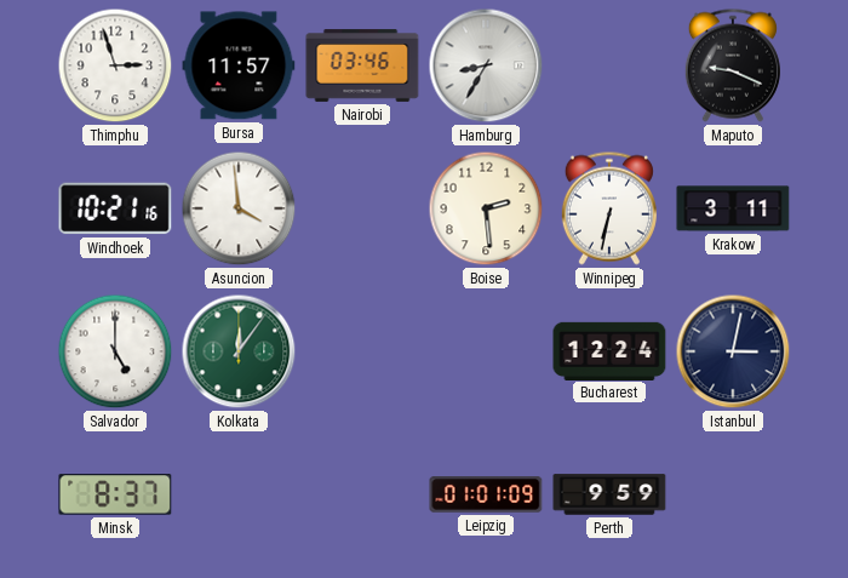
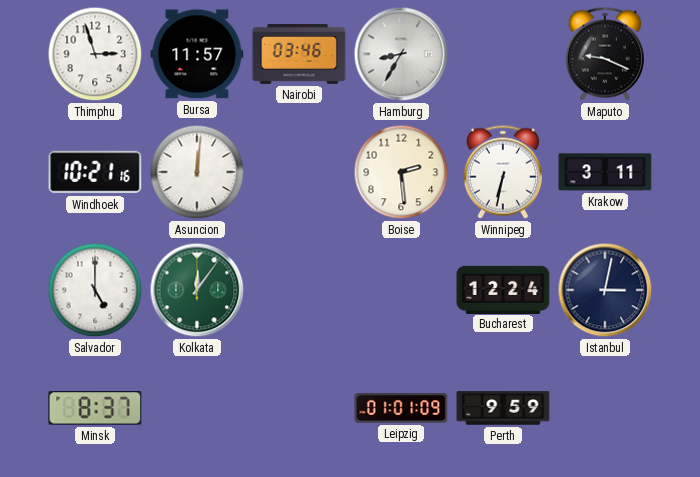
Asuncion: 3:59 -> 12:01 (197, 172)
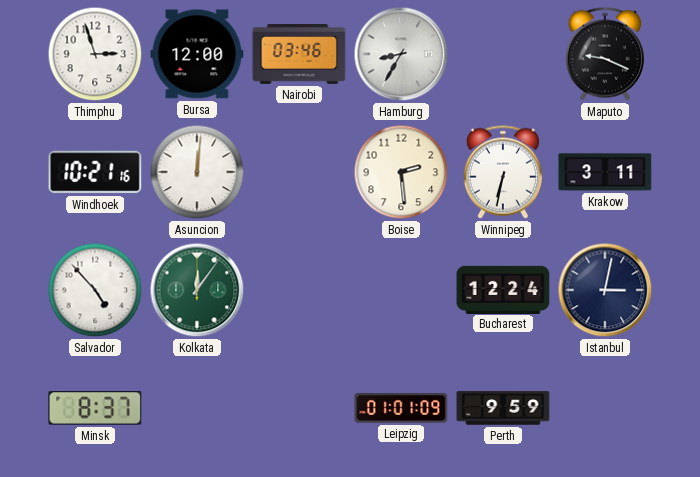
Bursa: 11:57 -> 12:00 (197, 54)
Salvador: 5:00 -> 4:53 (95, 290)
